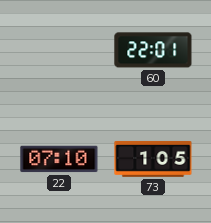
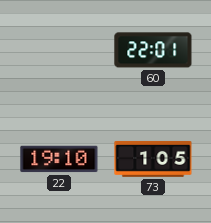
22: 07:10 -> 19:10 (59, 159)
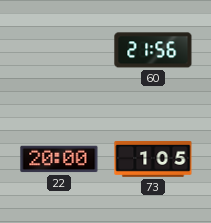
60: 22:01 -> 21:56 (153, 50)
22: 19:10 -> 20:00 (59, 159)
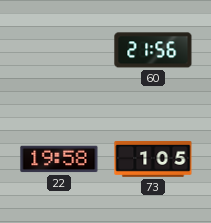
22: 20:00 -> 19:58 (59, 159)
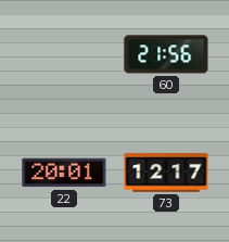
22: 19:58 -> 20:01 (64, 173)
73: 1:05 -> 12:17 (166, 173)
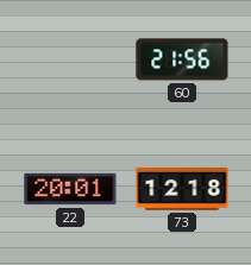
73: 12:17 -> 12:18 (182, 189)
